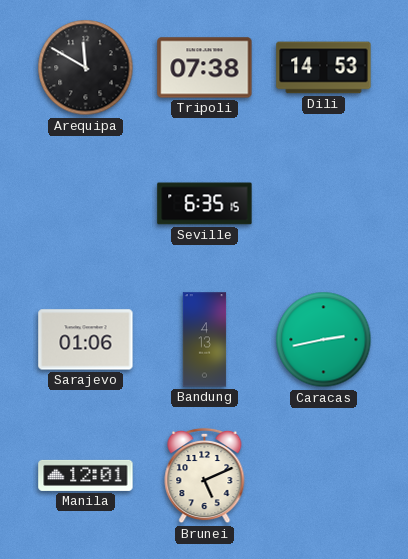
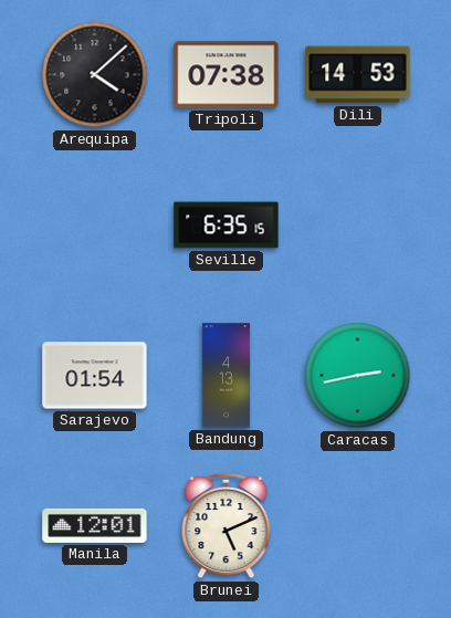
Arequipa: 11:50 -> 4:08 (95, 75)
Sarajevo: 01:06 -> 01:54 (95, 376)
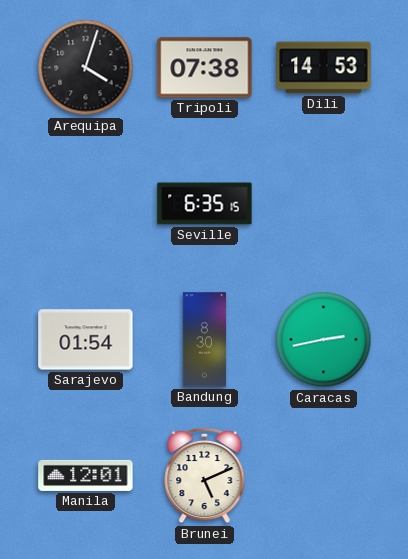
Arequipa: 4:08 -> 4:03 (86, 68)
Bandung: 4:13 -> 8:30 (205, 340)
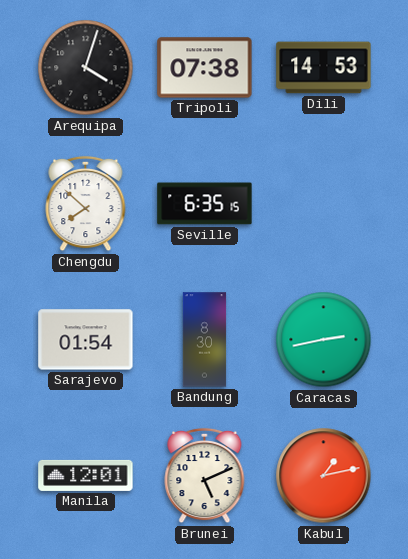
Chengdu: none -> 7:52 (86, 204)
Kabul: none -> 1:13 (324, 476)
